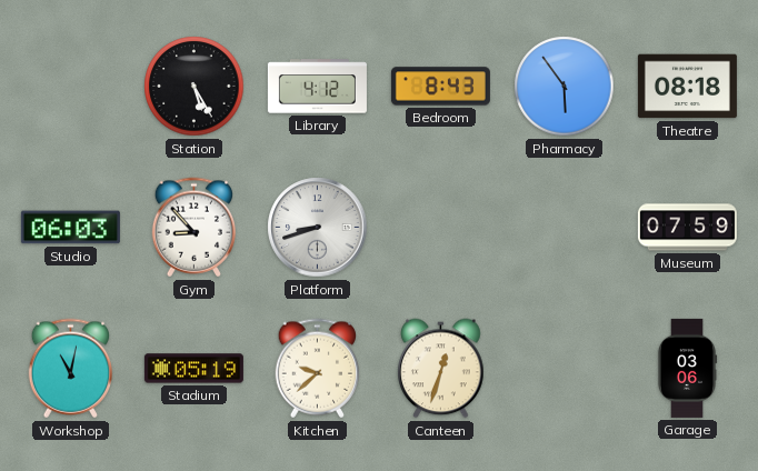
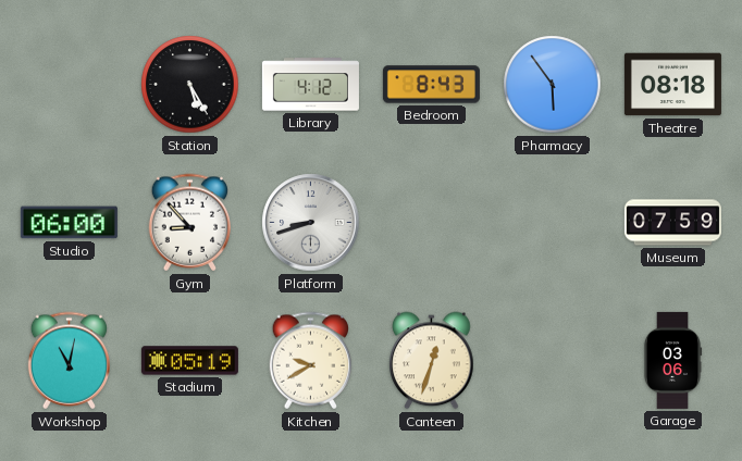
Studio: 06:03 -> 06:00 (69, 223)
Kitchen: 9:38 -> 9:40 (311, 361)
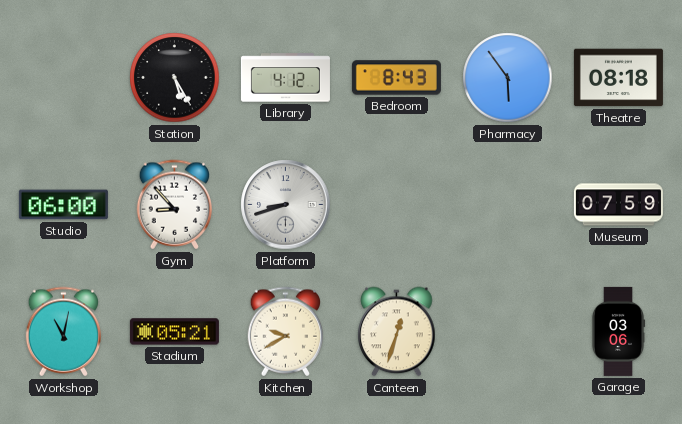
Stadium: 05:19 -> 05:21 (174, 332)
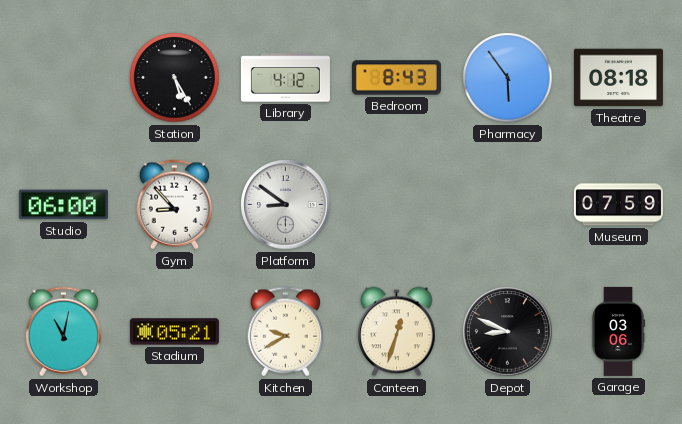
Platform: 8:42 -> 8:51 (286, 205)
Depot: none -> 8:49 (508, 332)
